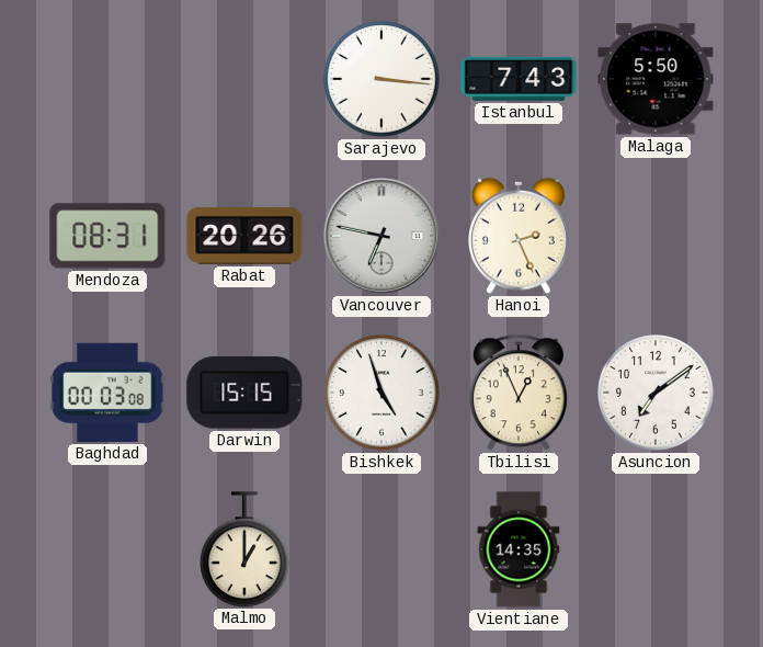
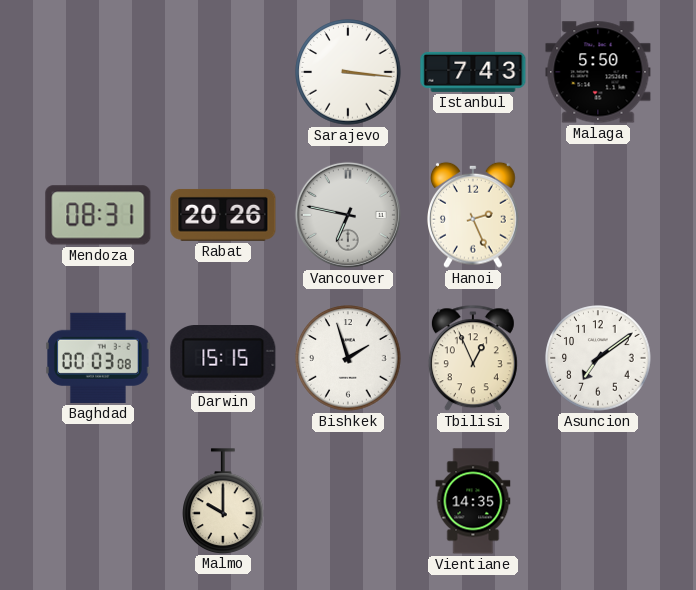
Bishkek: 4:57 -> 1:57 (348, 358)
Malmo: 1:00 -> 10:00 (223, 501)
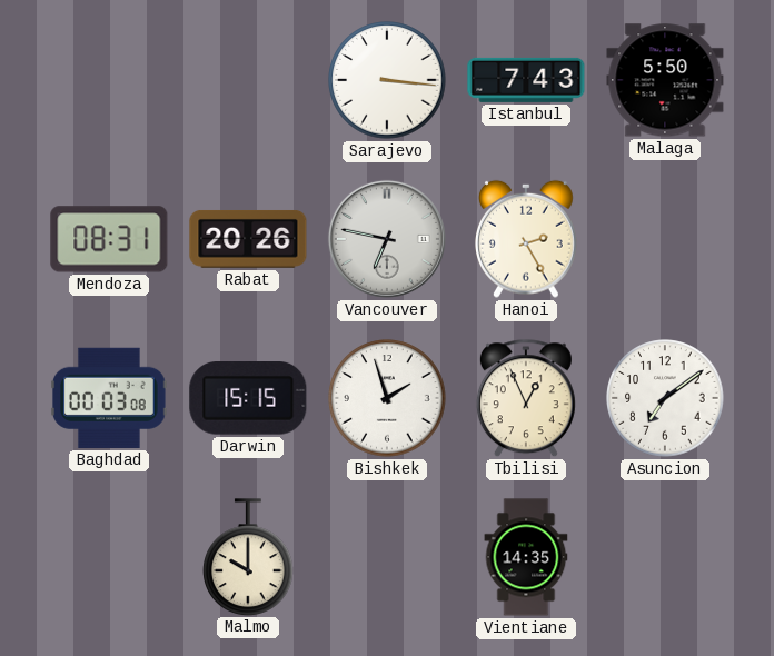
Hanoi: 2:26 -> 2:25 (527, 239)
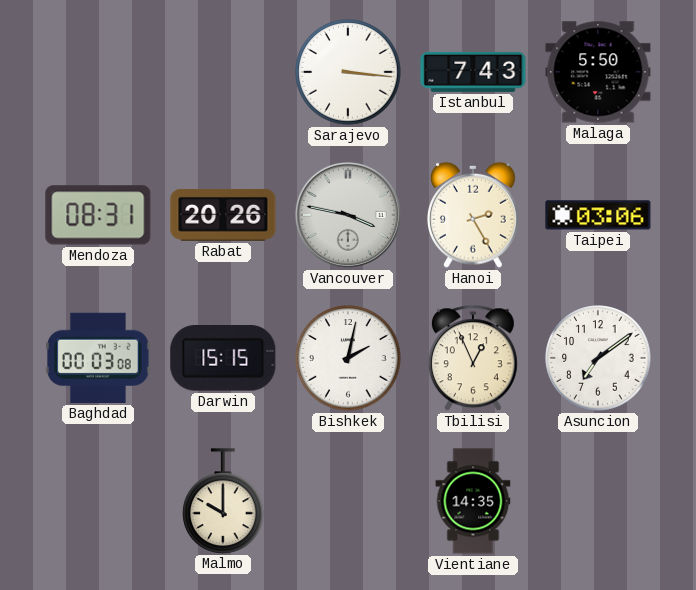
Vancouver: 6:47 -> 3:47 (348, 215)
Taipei: none -> 03:06 (598, 215)
Bishkek: 1:57 -> 2:02 (348, 358)
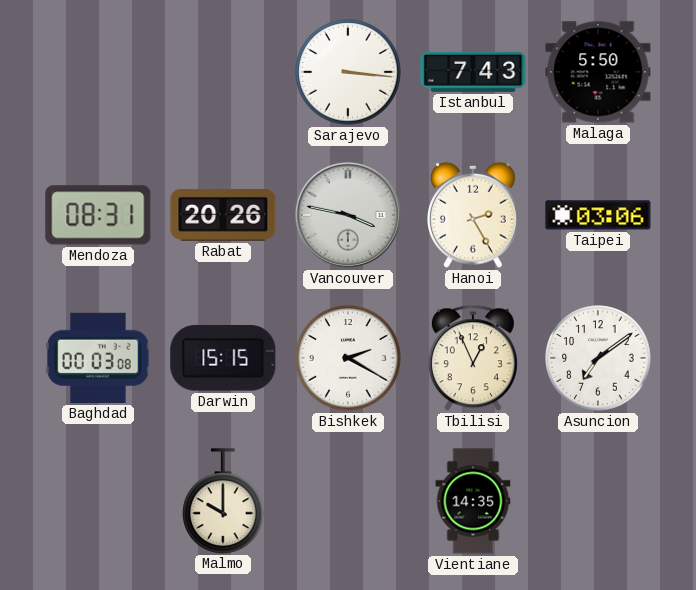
Bishkek: 2:02 -> 2:20 (348, 358)
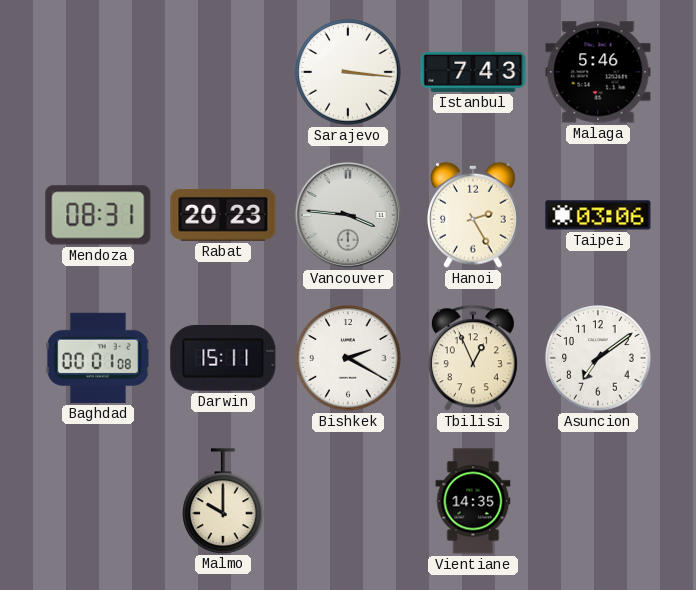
Malaga: 5:50 -> 5:46 (598, 72)
Rabat: 20:26 -> 20:23 (223, 215)
Vancouver: 3:47 -> 3:46 (348, 215)
Baghdad: 00:03 -> 00:01 (99, 358)
Darwin: 15:15 -> 15:11 (223, 359)
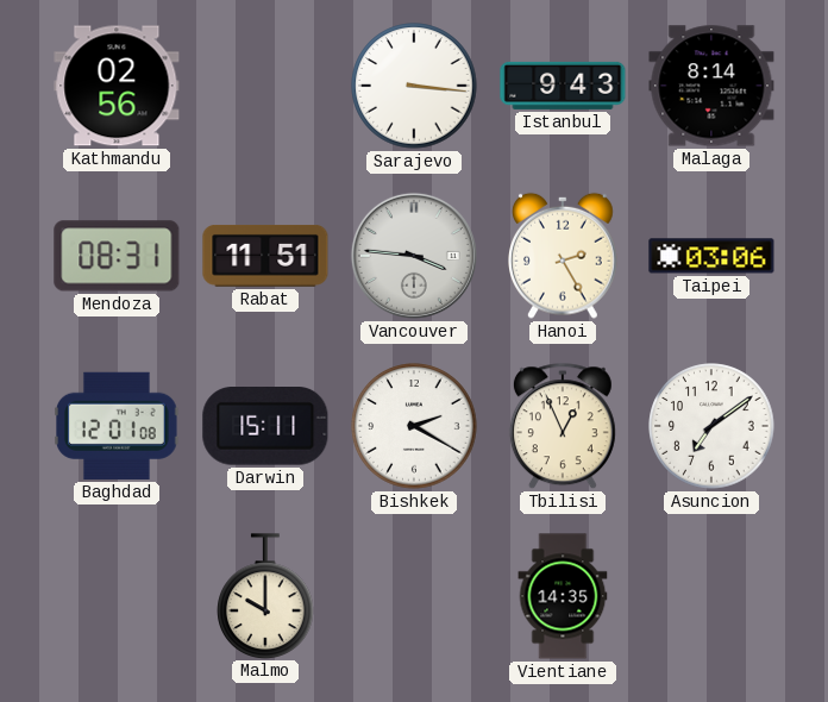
Kathmandu: none -> 02:56 (117, 86)
Istanbul: 7:43 -> 9:43 (563, 86)
Malaga: 5:46 -> 8:14 (711, 86)
Rabat: 20:23 -> 11:51 (265, 256)
Baghdad: 00:01 -> 12:01 (118, 426)
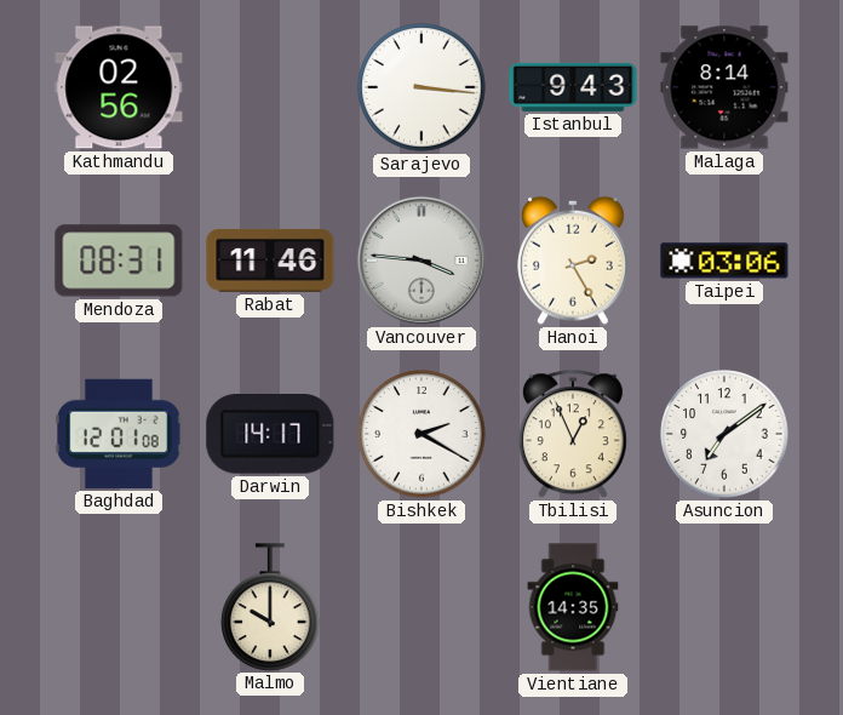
Rabat: 11:51 -> 11:46 (270, 261)
Darwin: 15:11 -> 14:17 (270, 435)
